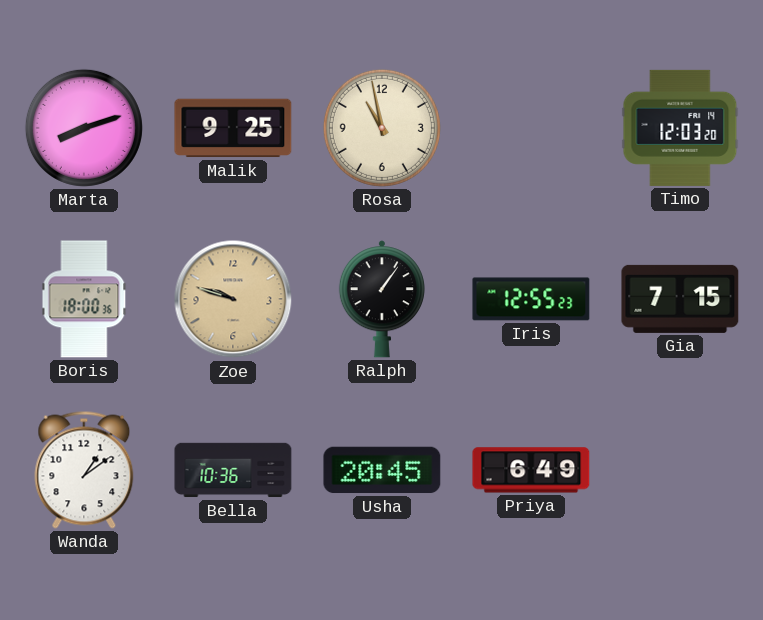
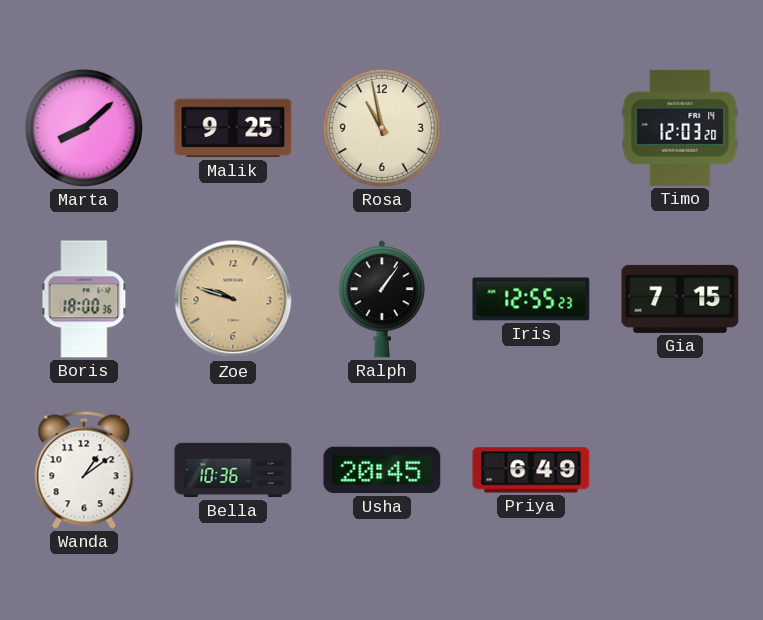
Marta: 8:12 -> 8:08 (84, 128)
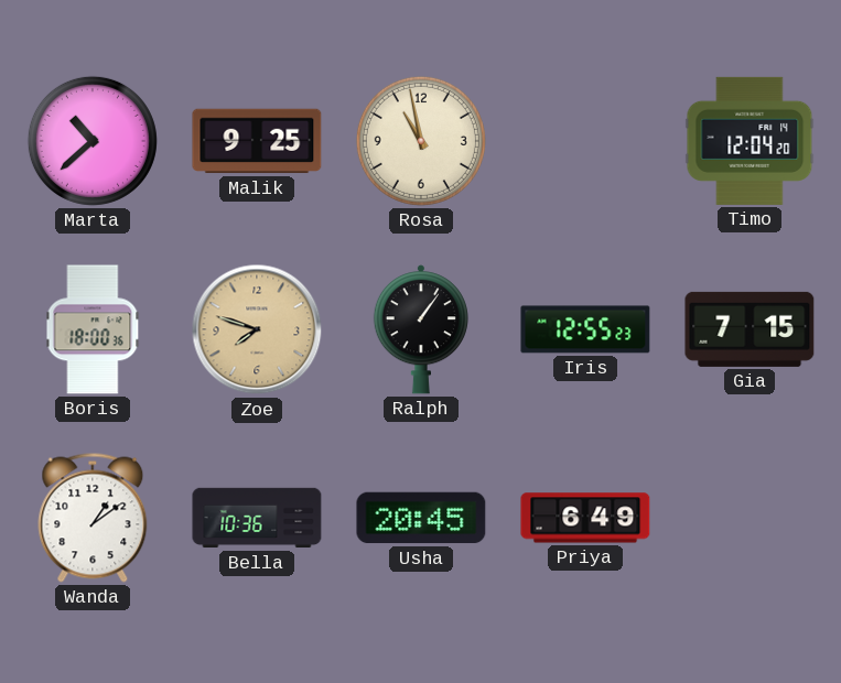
Marta: 8:08 -> 10:38 (93, 141)
Timo: 12:03 -> 12:04 (750, 141)
Zoe: 9:48 -> 7:48 (257, 329)
